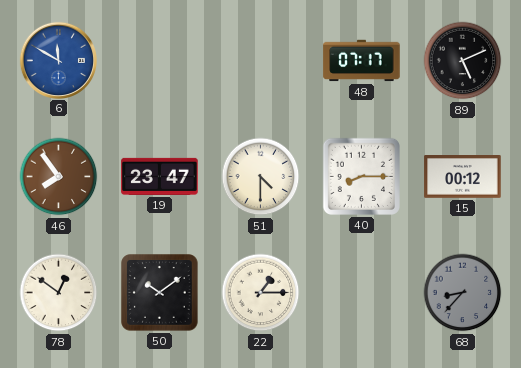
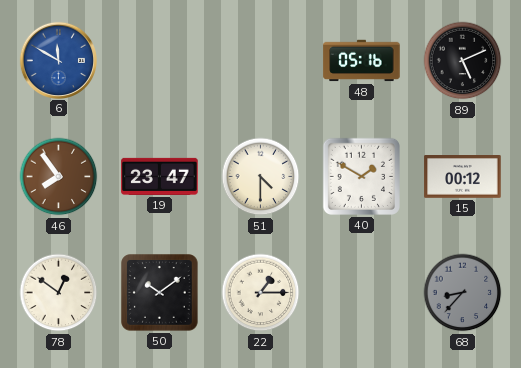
48: 07:17 -> 05:16 (362, 61)
40: 8:15 -> 1:50 (361, 176)
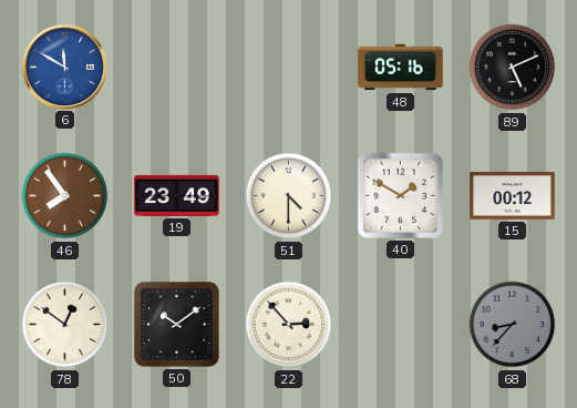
19: 23:47 -> 23:49 (177, 195)
22: 1:15 -> 2:53 (289, 325)
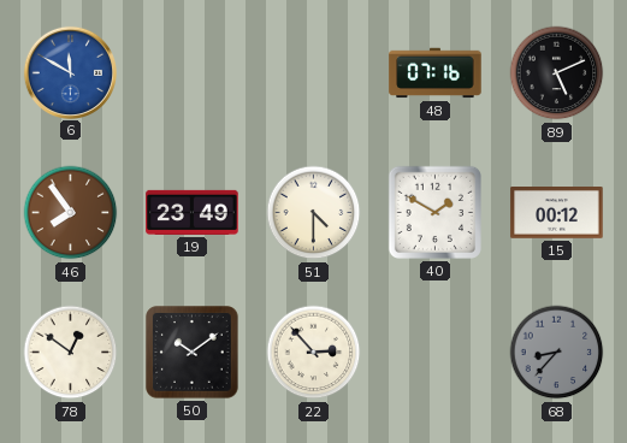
48: 05:16 -> 07:16 (436, 73)
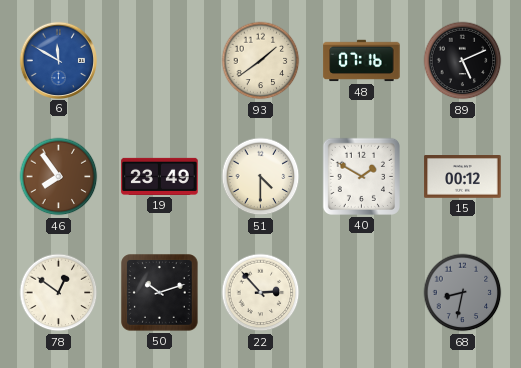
93: none -> 1:39 (261, 61)
50: 10:09 -> 10:12 (160, 293)
68: 8:37 -> 8:32 (463, 293)
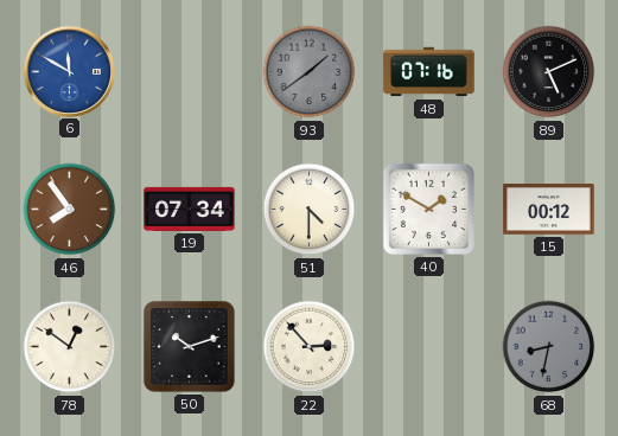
93 dial: cream -> grey (310, 72)
19: 23:49 -> 07:34 (190, 209)
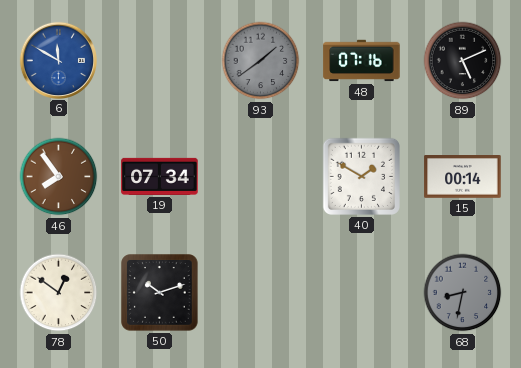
51: 4:30 -> none (310, 210)
15: 00:12 -> 00:14 (463, 177)
22: 2:53 -> none (310, 347)
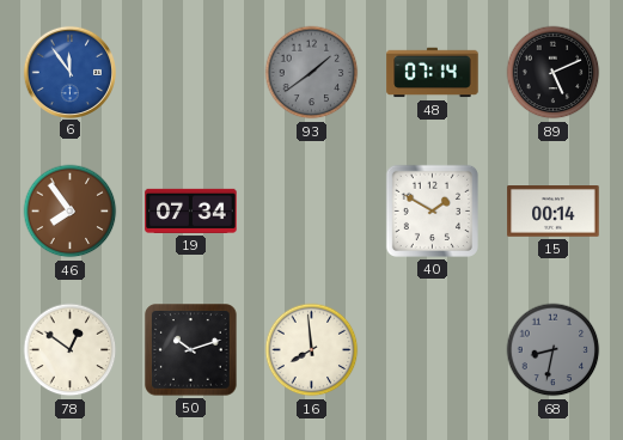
6: 11:50 -> 11:54 (69, 72)
48: 07:16 -> 07:14 (433, 73)
16: none -> 7:59 (312, 350)
